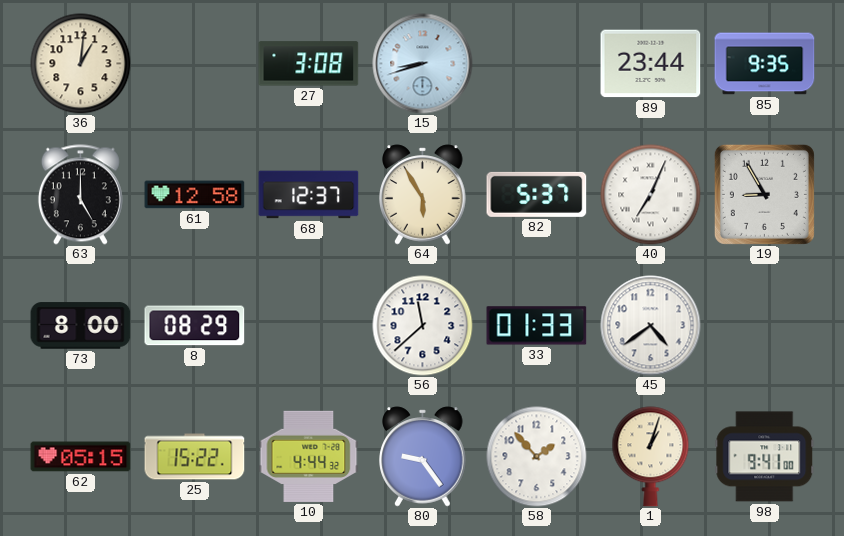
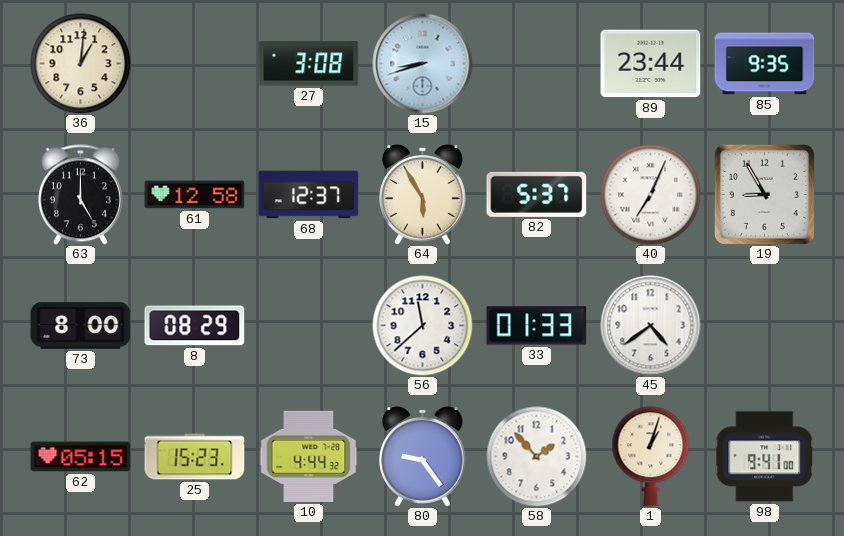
25: 15:22 -> 15:23 (195, 457)
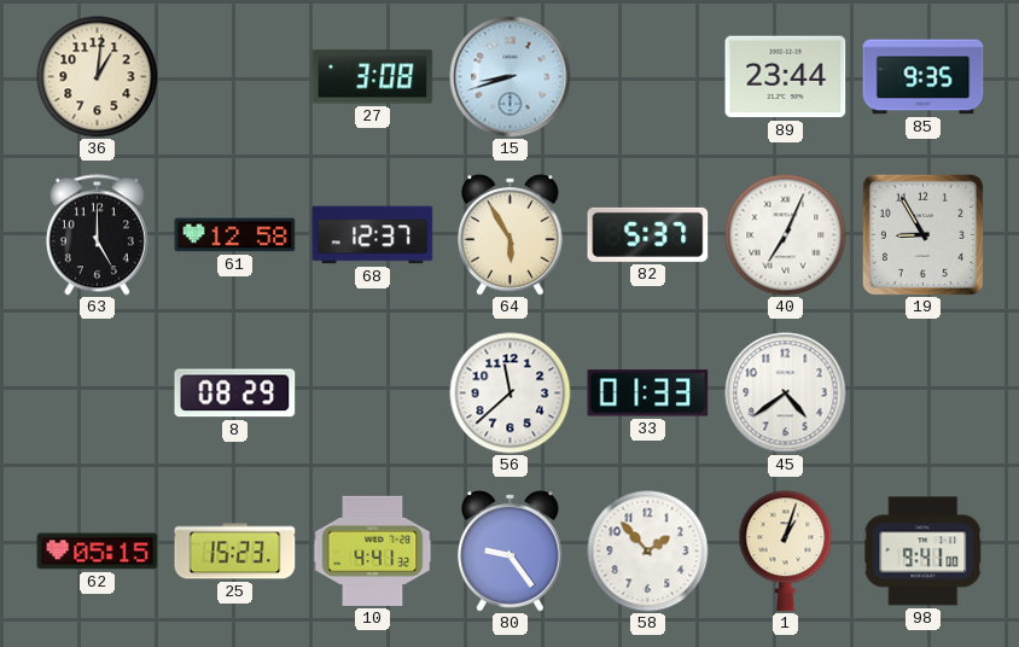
73: 8:00 -> none (81, 326)
10: 4:44 -> 4:41 (373, 550)
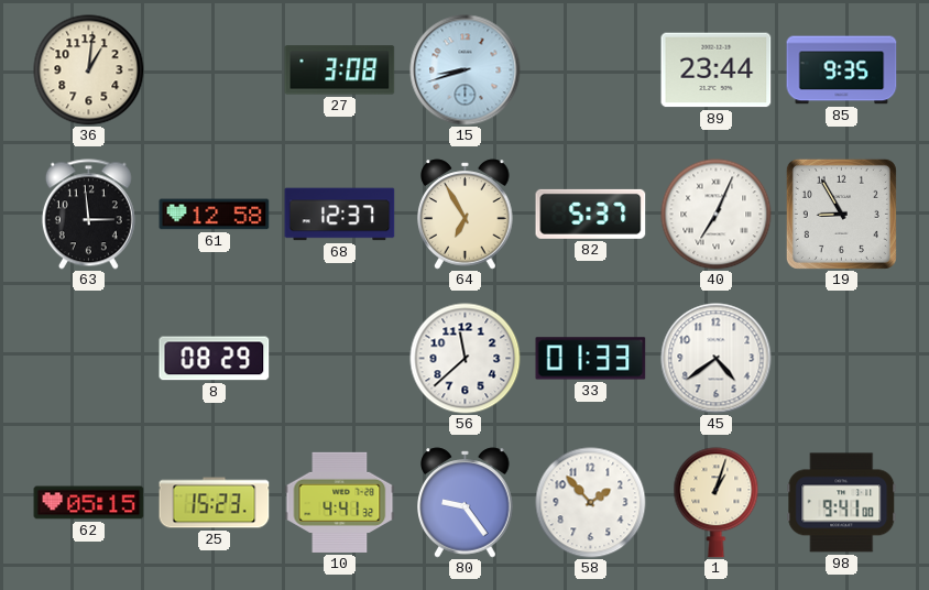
63: 5:00 -> 2:59 (88, 215)
64: 5:55 -> 6:55 (466, 215)
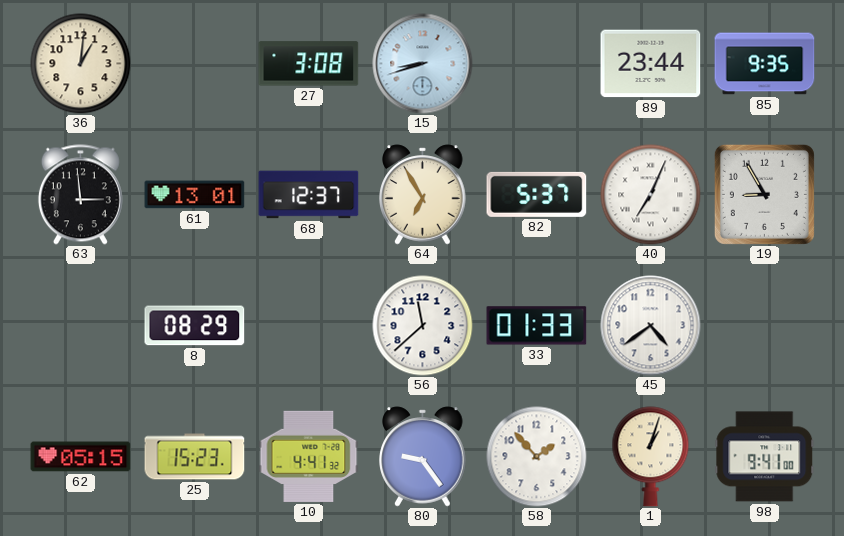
61: 12:58 -> 13:01 (195, 195)
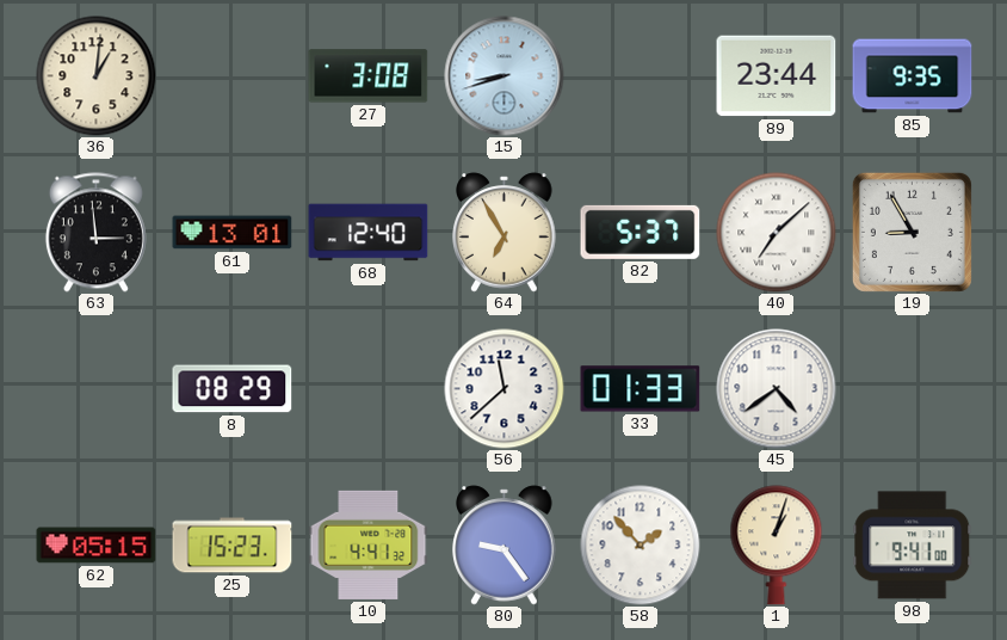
68: 12:37 -> 12:40 (369, 233)
40: 7:04 -> 7:08 (777, 233)
